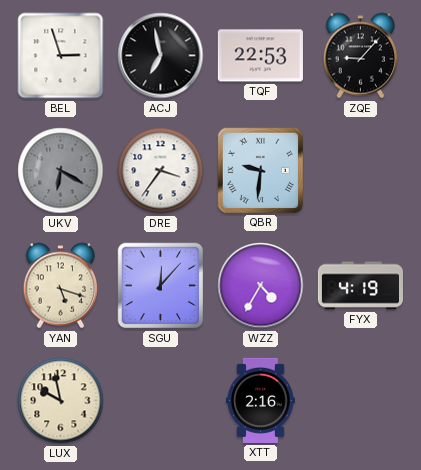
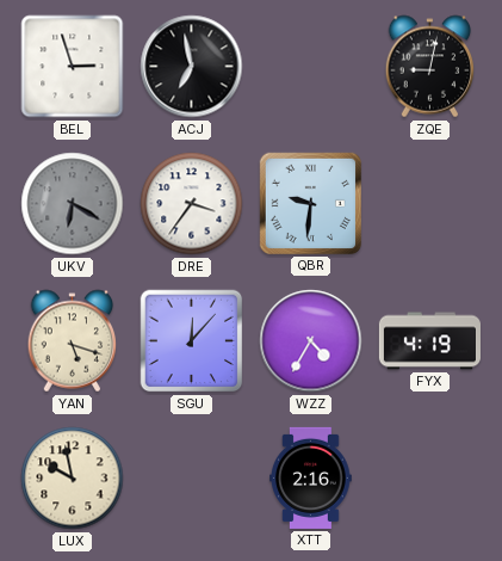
TQF: 22:53 -> none (260, 56)
ZQE: 9:07 -> 9:02 (430, 67)
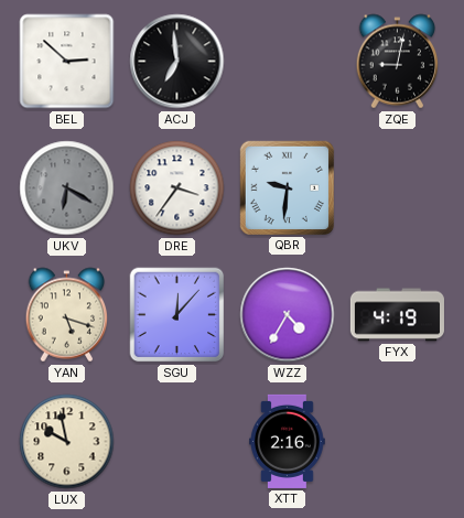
BEL: 2:57 -> 2:52 (67, 62)
ACJ: 6:58 -> 6:59 (177, 62)
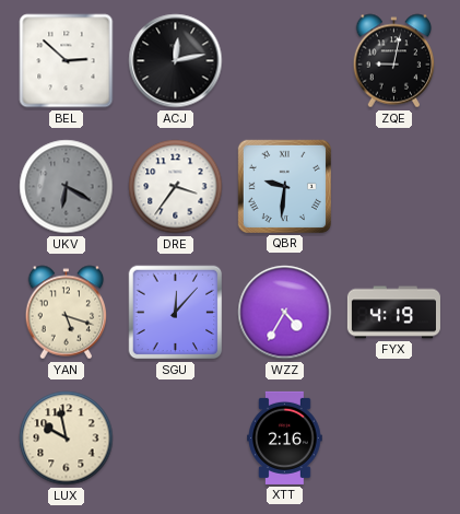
ACJ: 6:59 -> 12:13 (176, 61)
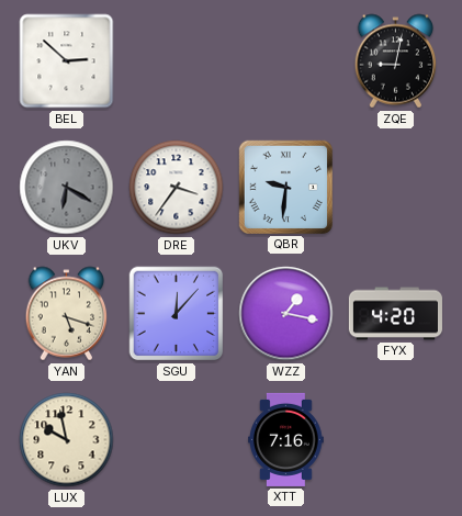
ACJ: 12:13 -> none (176, 61)
WZZ: 4:35 -> 1:17 (286, 314)
FYX: 4:19 -> 4:20 (395, 314)
XTT: 2:16 -> 7:16 (286, 439)
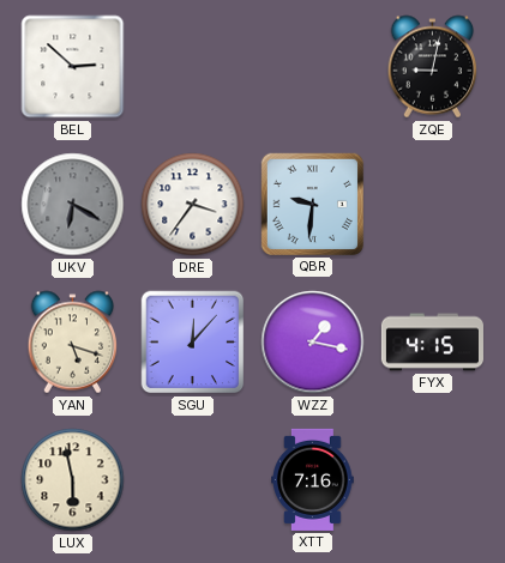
FYX: 4:20 -> 4:15 (432, 343)
LUX: 9:58 -> 5:58 (73, 480)
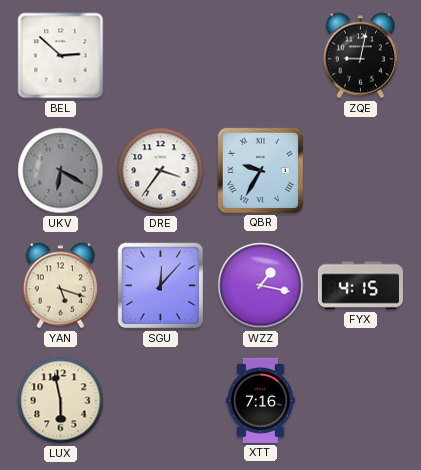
QBR: 9:31 -> 9:35 (260, 170)
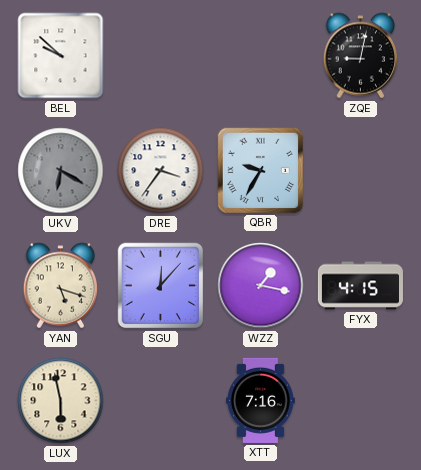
BEL: 2:52 -> 9:52 (61, 56)
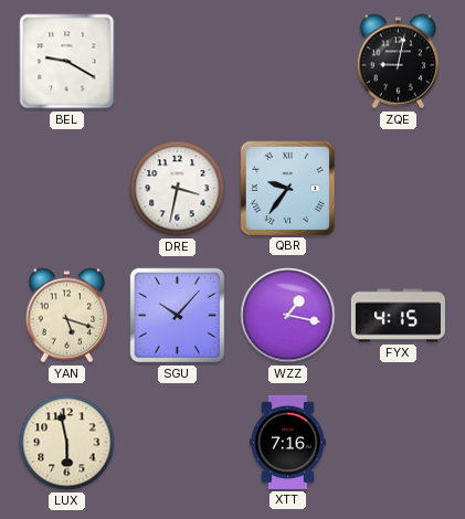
BEL: 9:52 -> 9:20 (67, 62)
UKV: 6:20 -> none (61, 171)
DRE: 3:36 -> 3:32 (178, 189)
QBR: 9:35 -> 9:36 (287, 188)
SGU: 12:07 -> 10:07 (178, 316)
